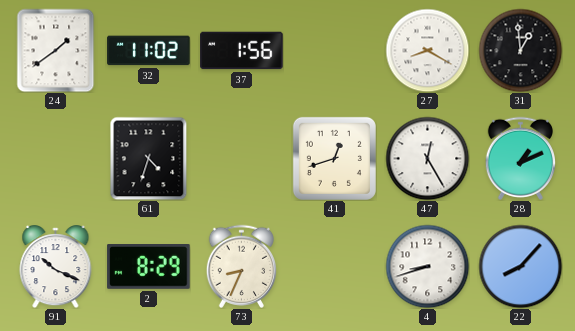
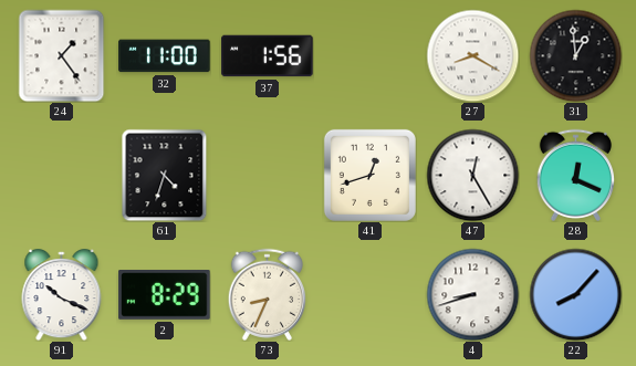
24: 1:39 -> 1:24 (62, 55)
32: 11:02 -> 11:00 (165, 56)
28: 1:11 -> 12:19 (575, 175)
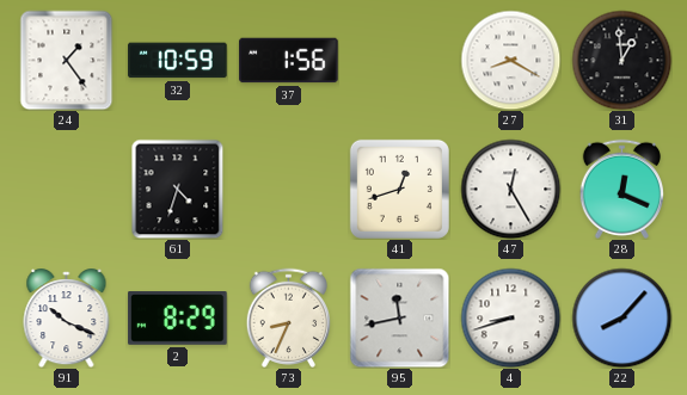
32: 11:00 -> 10:59 (178, 61)
95: none -> 11:43 (399, 317)
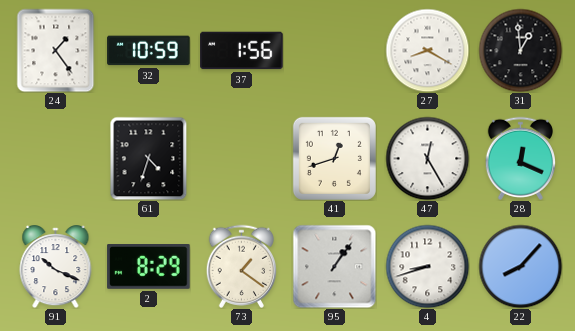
73: 8:34 -> 1:21 (241, 266)
95: 11:43 -> 1:06 (334, 266)
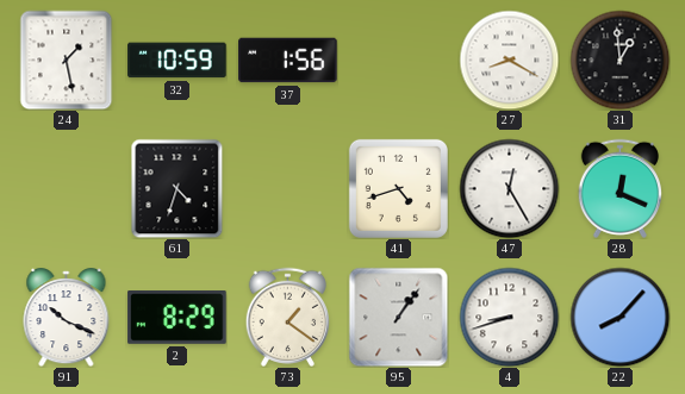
24: 1:24 -> 1:28 (67, 60)
41: 12:42 -> 4:42 (398, 188)
